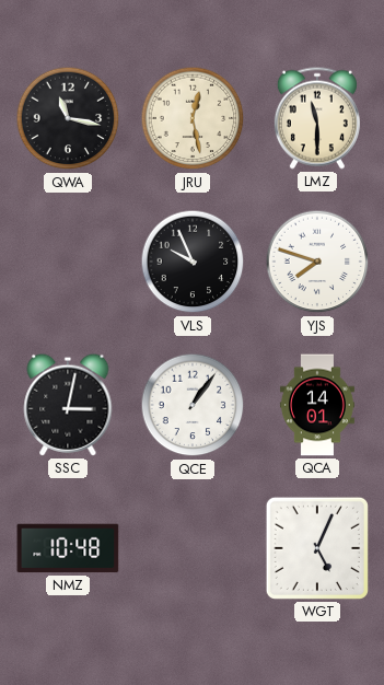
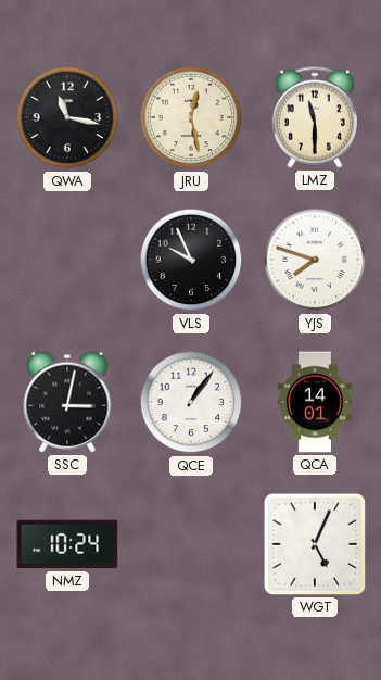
NMZ: 10:48 -> 10:24 (67, 544)
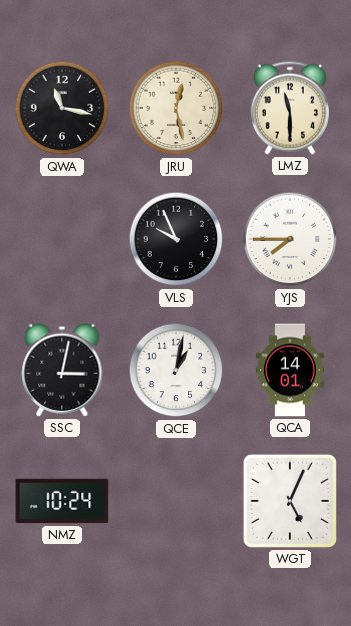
YJS: 7:48 -> 7:45 (290, 239)
QCE: 1:06 -> 1:02 (176, 370)
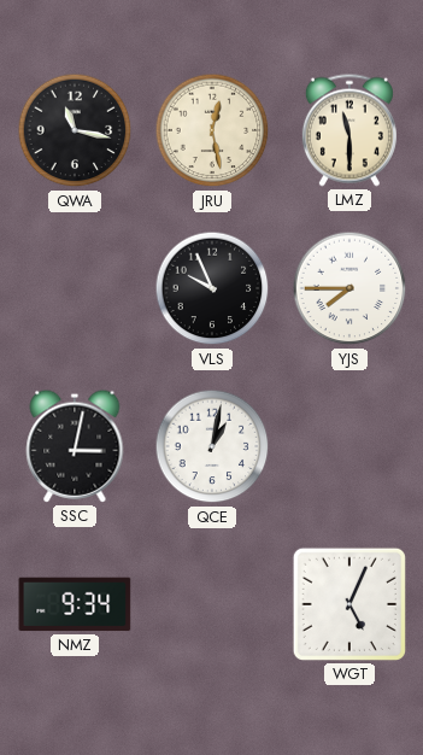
QCA: 14:01 -> none (290, 370)
NMZ: 10:24 -> 9:34 (75, 604)
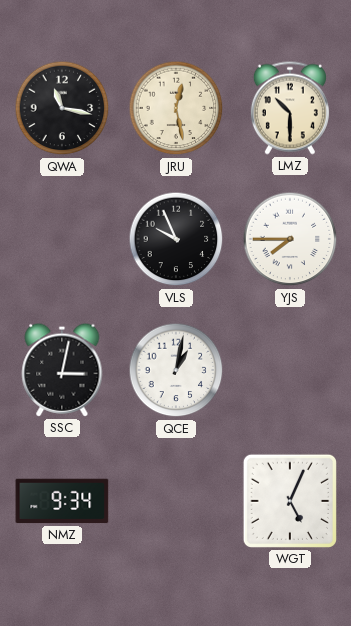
LMZ: 11:30 -> 10:30 (290, 108)
